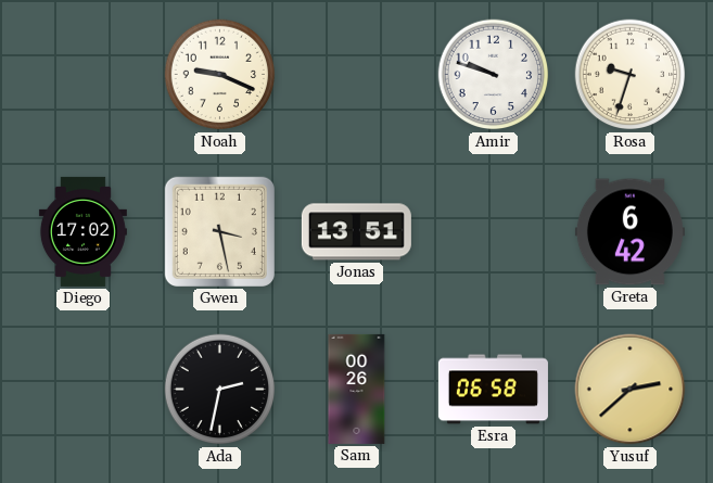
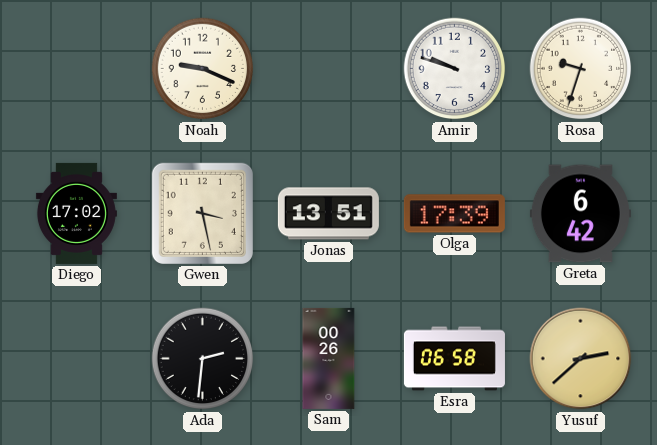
Olga: none -> 17:39 (454, 214)
Ada: 2:32 -> 2:31 (203, 359)
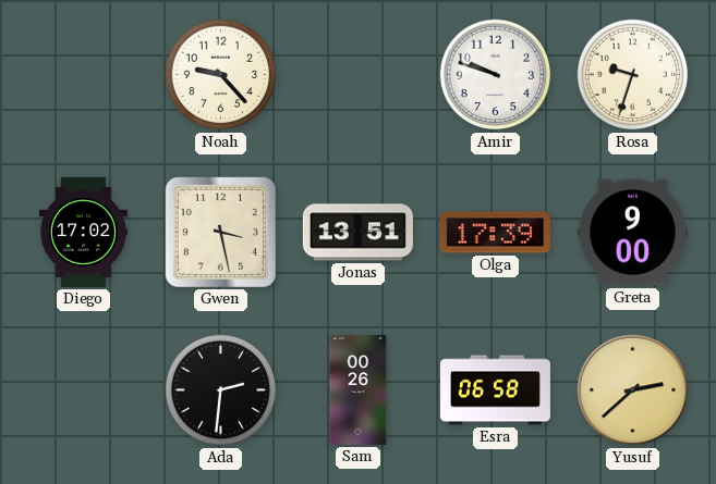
Noah: 9:19 -> 9:23 (221, 75)
Greta: 6:42 -> 9:00 (632, 233)
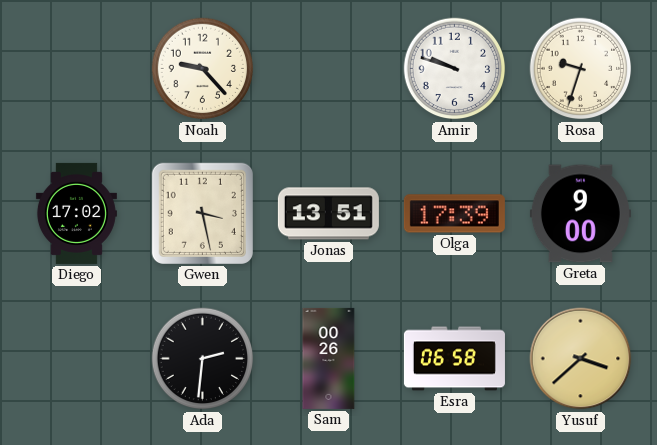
Yusuf: 2:38 -> 3:38 (581, 359)
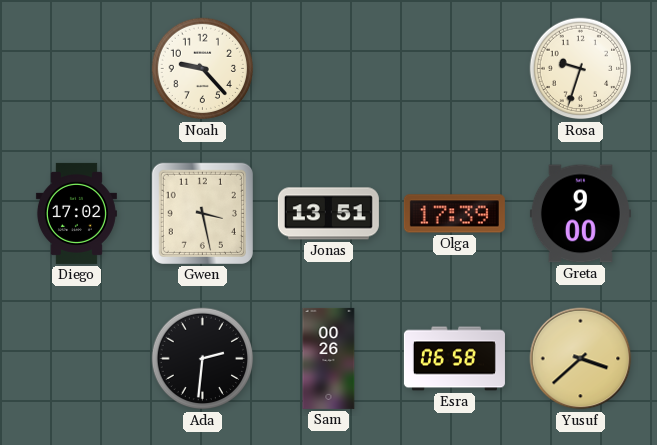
Amir: 9:48 -> none (455, 69)
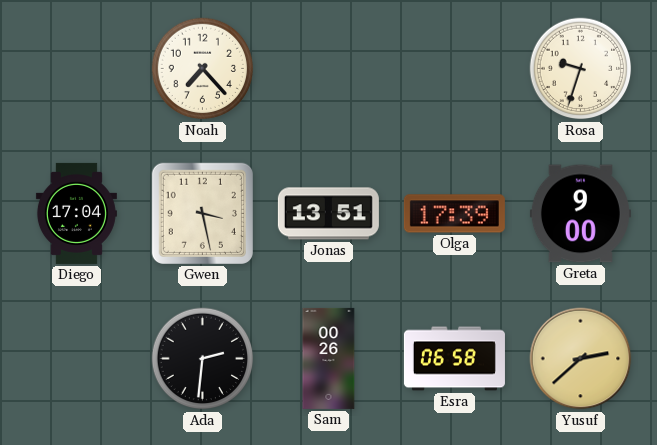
Noah: 9:23 -> 7:23 (203, 69)
Diego: 17:02 -> 17:04 (76, 213)
Yusuf: 3:38 -> 2:38 (581, 359)
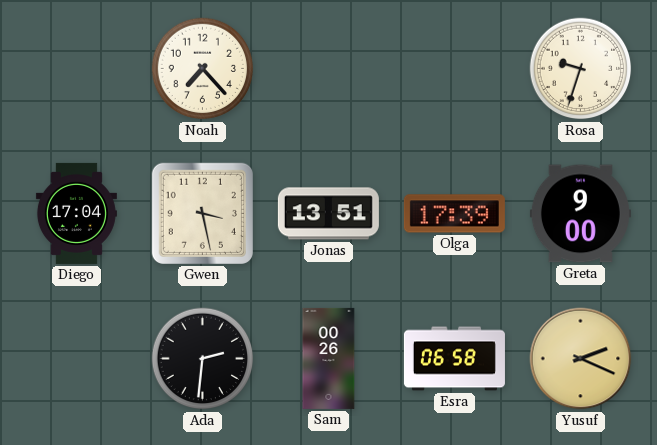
Yusuf: 2:38 -> 2:19 (581, 359)
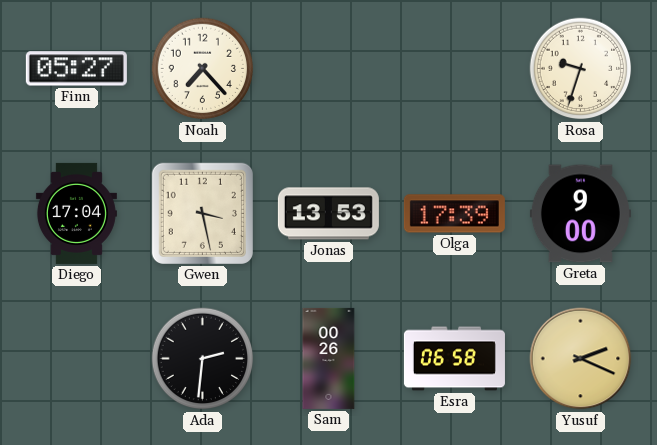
Finn: none -> 05:27 (76, 69)
Jonas: 13:51 -> 13:53 (328, 214)
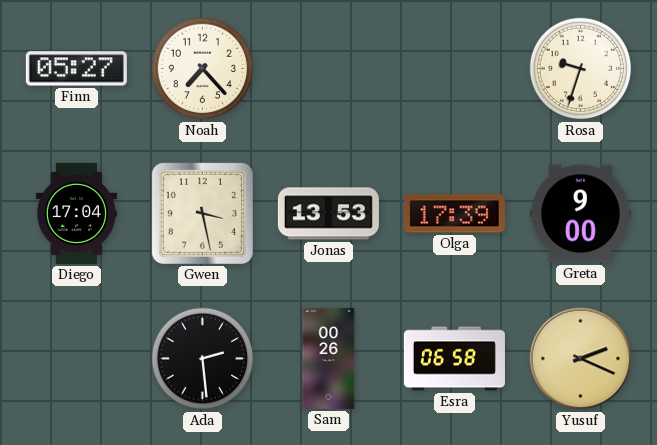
Ada: 2:31 -> 2:29 (203, 359)
